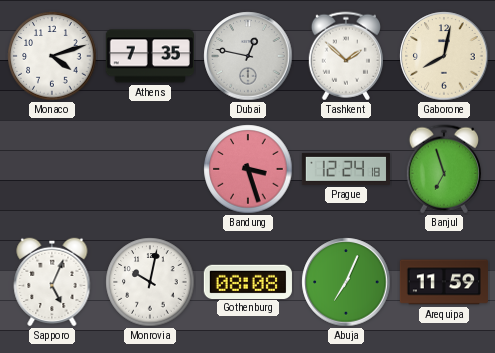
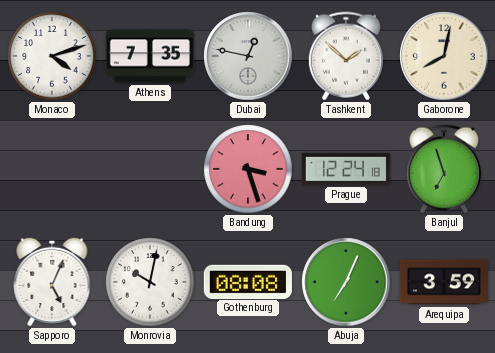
Arequipa: 11:59 -> 3:59 (444, 282)
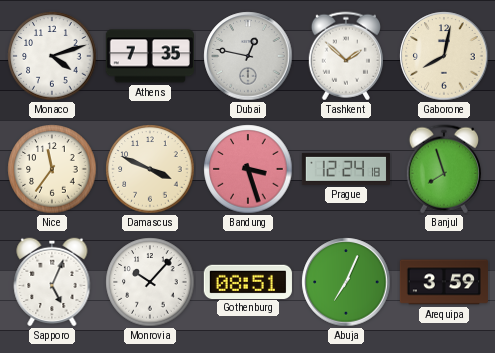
Nice: none -> 11:36 (52, 169)
Damascus: none -> 3:49 (150, 169)
Banjul: 6:57 -> 7:57 (444, 169)
Monrovia: 10:02 -> 10:07 (150, 282)
Gothenburg: 08:08 -> 08:51 (248, 281)
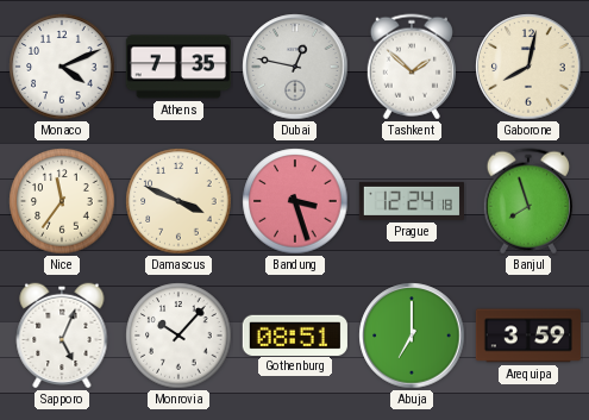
Monaco: 4:12 -> 4:11 (62, 67)
Abuja: 7:04 -> 7:00 (412, 336)
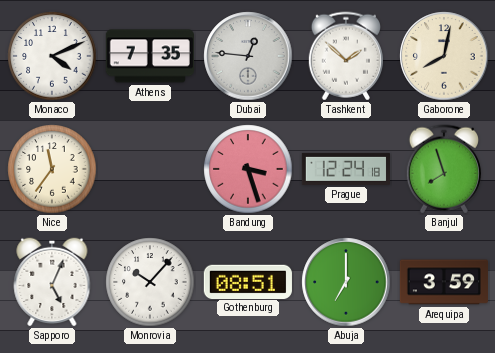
Dubai: 12:47 -> 12:46 (248, 56)
Damascus: 3:49 -> none (178, 201)
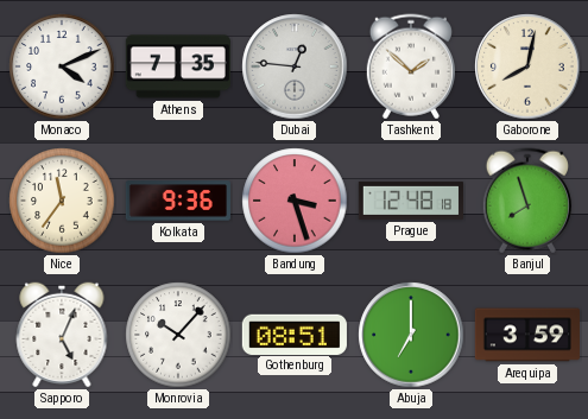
Kolkata: none -> 9:36 (178, 201)
Prague: 12:24 -> 12:48 (411, 201)
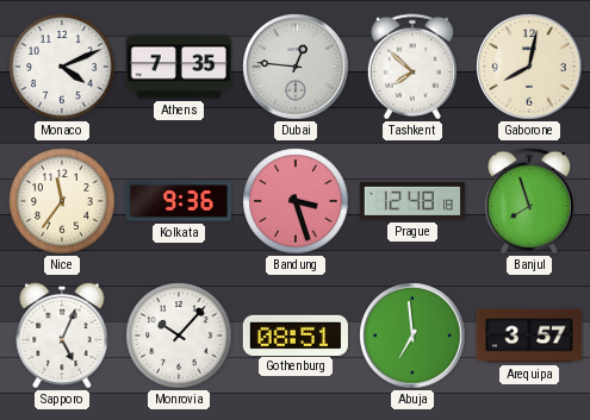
Tashkent: 1:52 -> 7:52 (412, 67)
Abuja: 7:00 -> 6:59 (412, 336)
Arequipa: 3:59 -> 3:57 (529, 336)
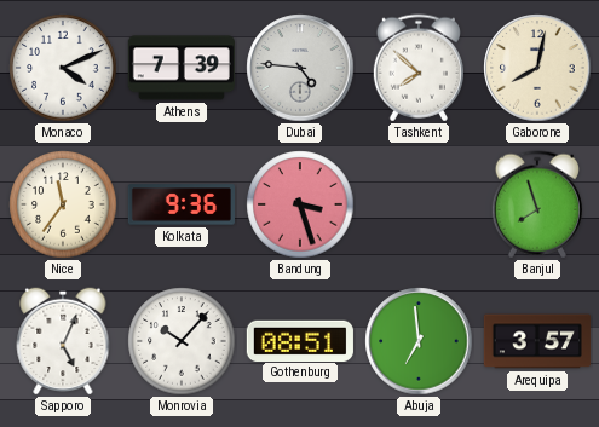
Athens: 7:35 -> 7:39 (182, 68)
Dubai: 12:46 -> 4:46 (300, 68)
Prague: 12:48 -> none (412, 201)
